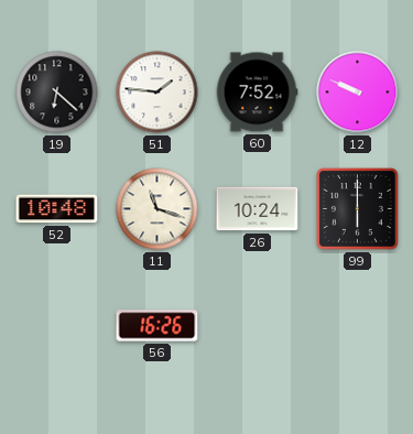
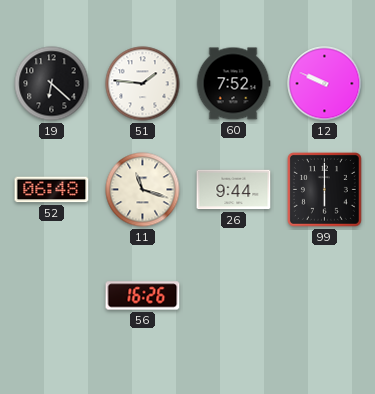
52: 10:48 -> 06:48 (52, 190)
26: 10:24 -> 9:44 (234, 190)
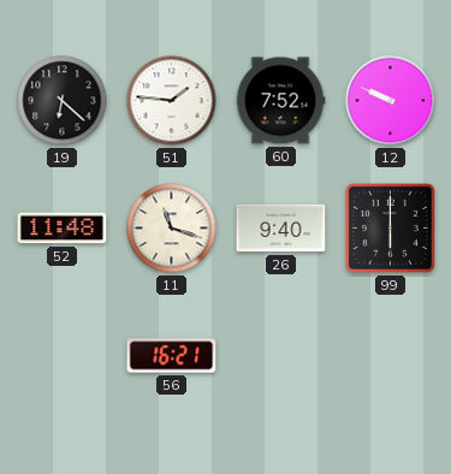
52: 06:48 -> 11:48 (63, 229)
26: 9:44 -> 9:40 (281, 229)
56: 16:26 -> 16:21 (172, 356)
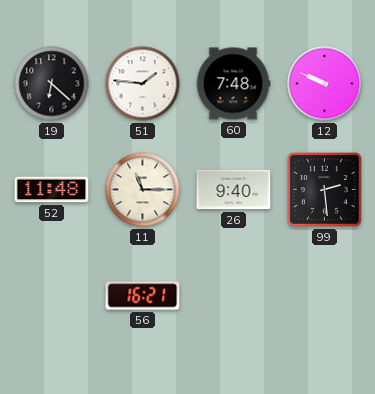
60: 7:52 -> 7:48 (233, 84)
11: 11:18 -> 11:15 (143, 190)
99: 6:00 -> 2:29 (324, 189)
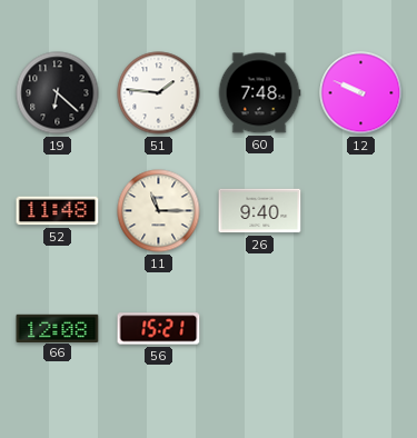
99: 2:29 -> none (324, 189)
66: none -> 12:08 (58, 328)
56: 16:21 -> 15:21 (159, 329)
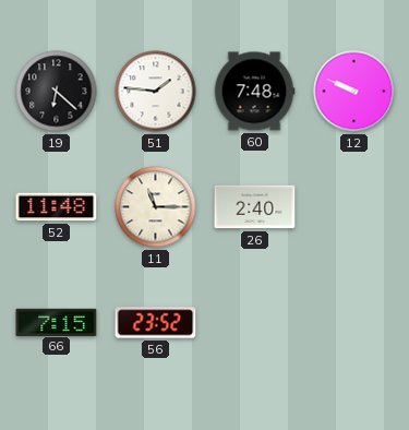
26: 9:40 -> 2:40 (255, 207)
66: 12:08 -> 7:15 (57, 322)
56: 15:21 -> 23:52 (156, 323)
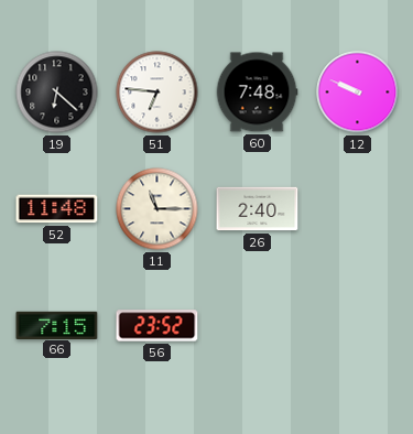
51: 1:46 -> 6:46 (157, 93)
